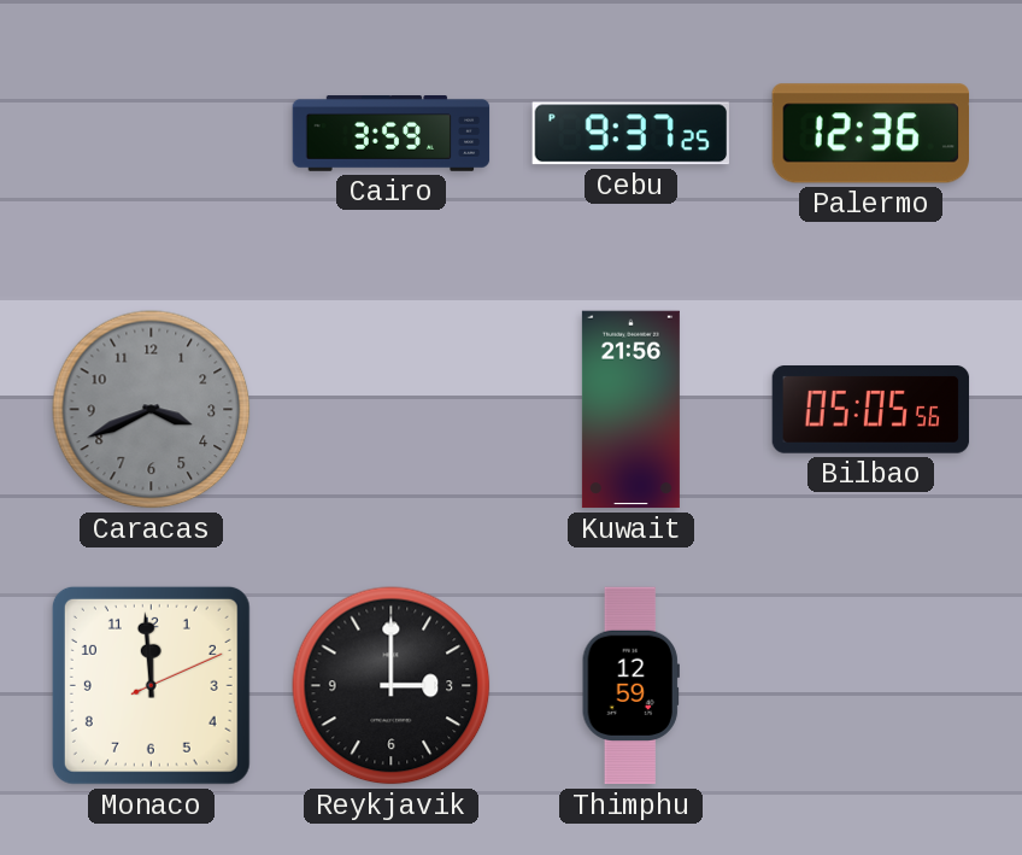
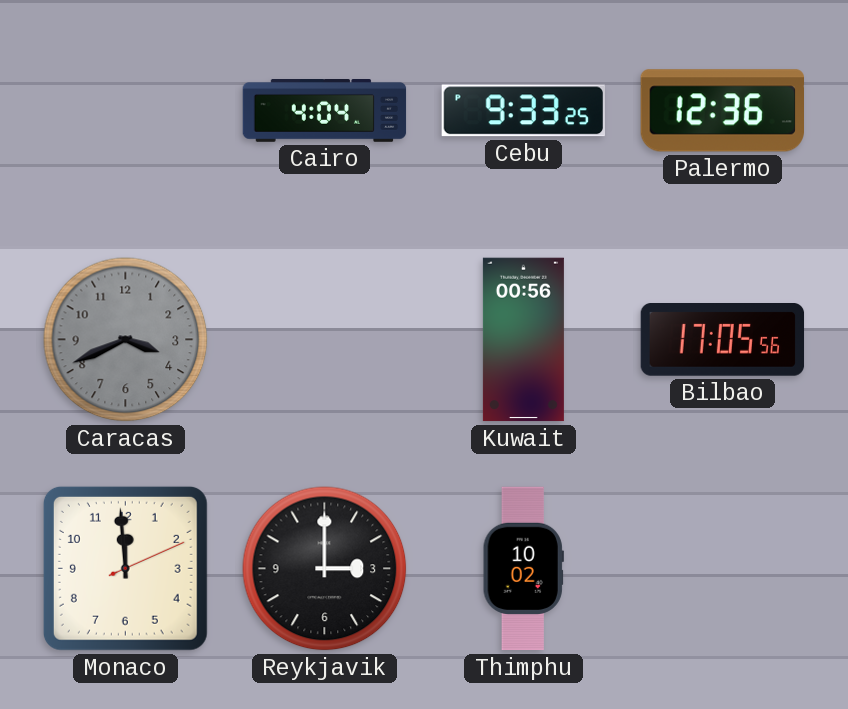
Cairo: 3:59 -> 4:04 (325, 111)
Cebu: 9:37 -> 9:33 (523, 111)
Kuwait: 21:56 -> 00:56 (523, 340)
Bilbao: 05:05 -> 17:05 (723, 340)
Thimphu: 12:59 -> 10:02 (523, 569)
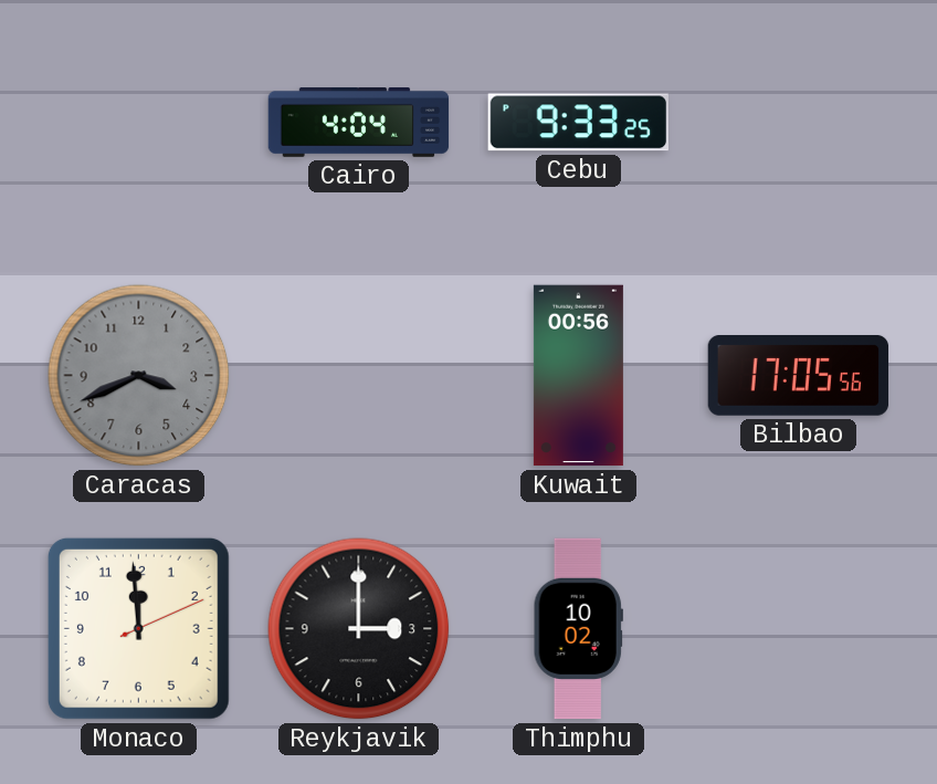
Palermo: 12:36 -> none (722, 111)
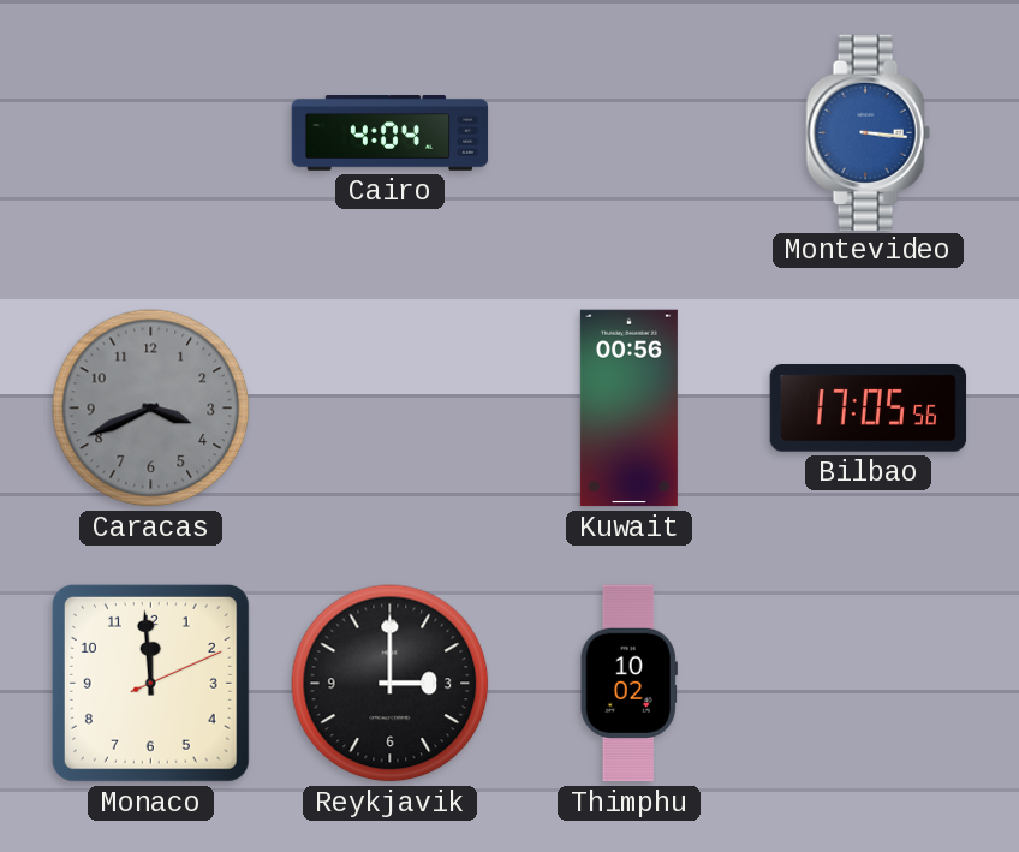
Cebu: 9:33 -> none (578, 123)
Montevideo: none -> 3:16 (868, 132)
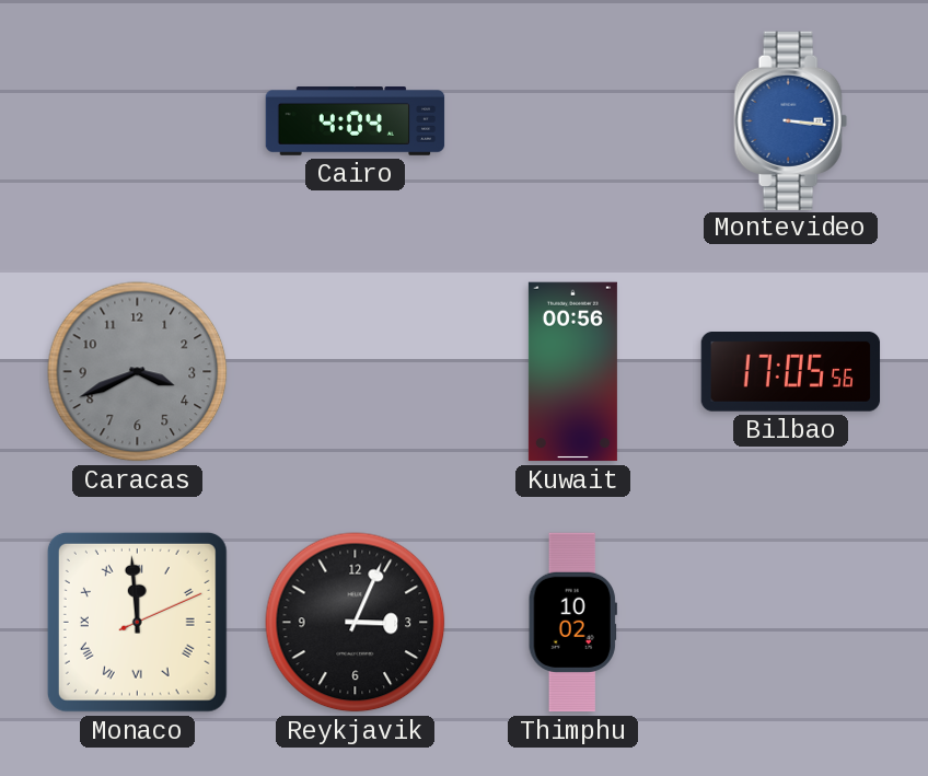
Monaco numerals: Arabic -> Roman (137, 622)
Reykjavik: 3:00 -> 3:04 (356, 623)
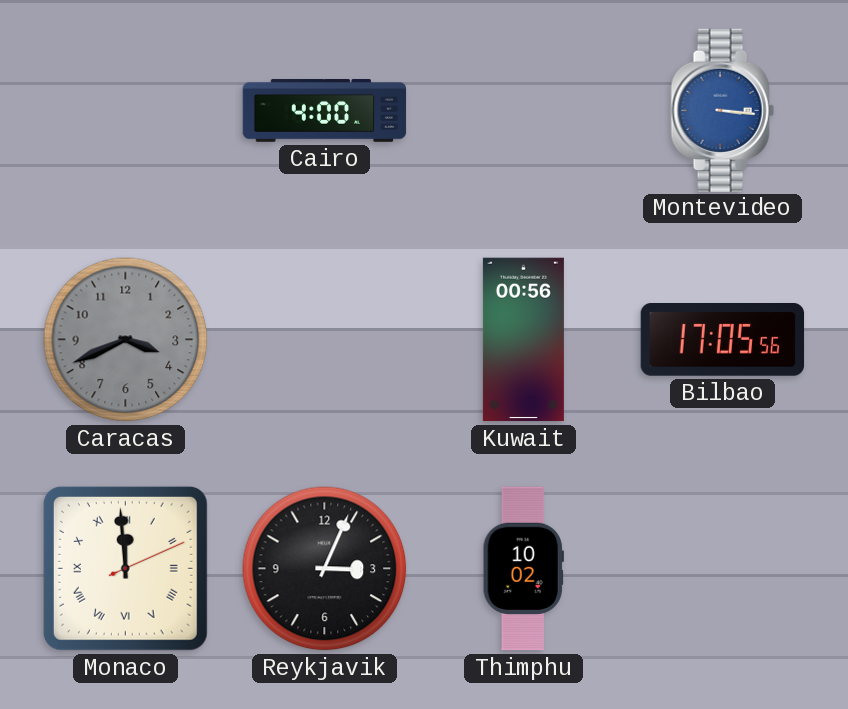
Cairo: 4:04 -> 4:00 (325, 111)
